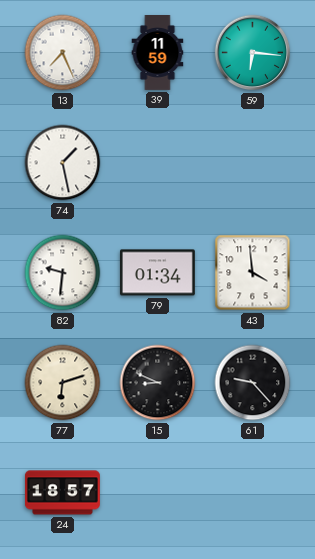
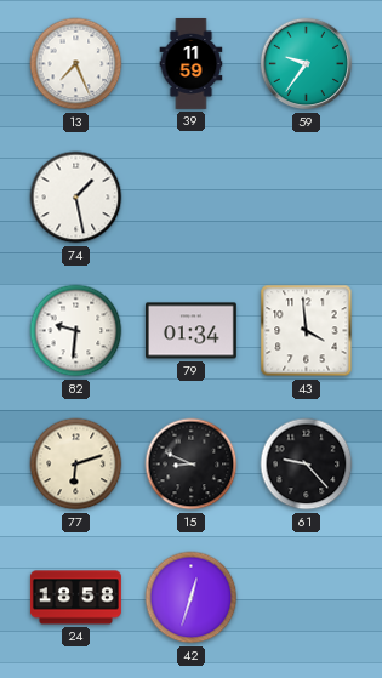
59: 6:16 -> 9:36 (307, 64)
24: 18:57 -> 18:58 (76, 598)
42: none -> 12:33 (192, 598)
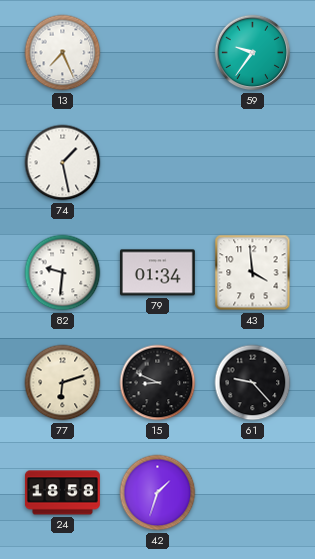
39: 11:59 -> none (192, 64)
42: 12:33 -> 1:33 (158, 493)
